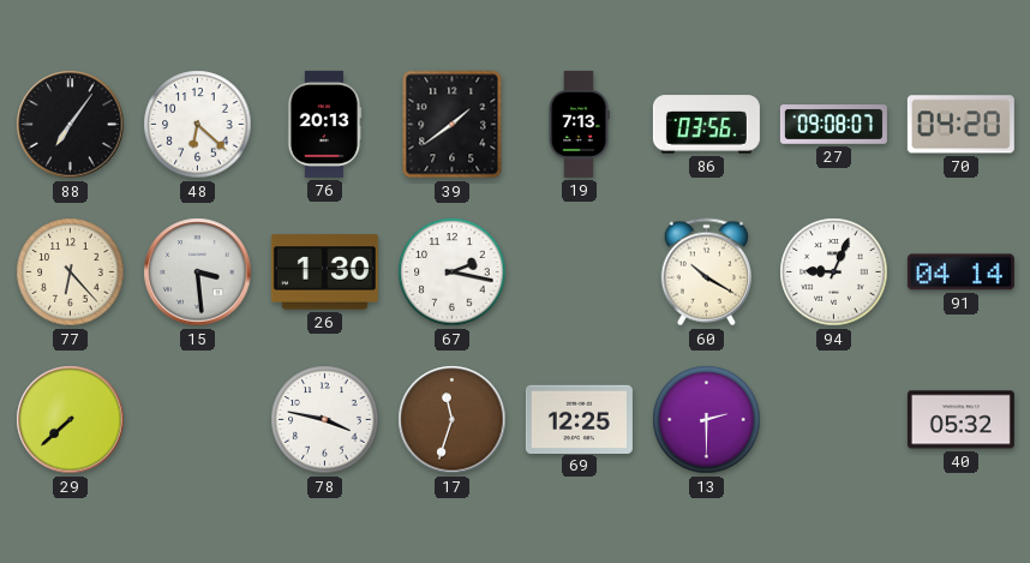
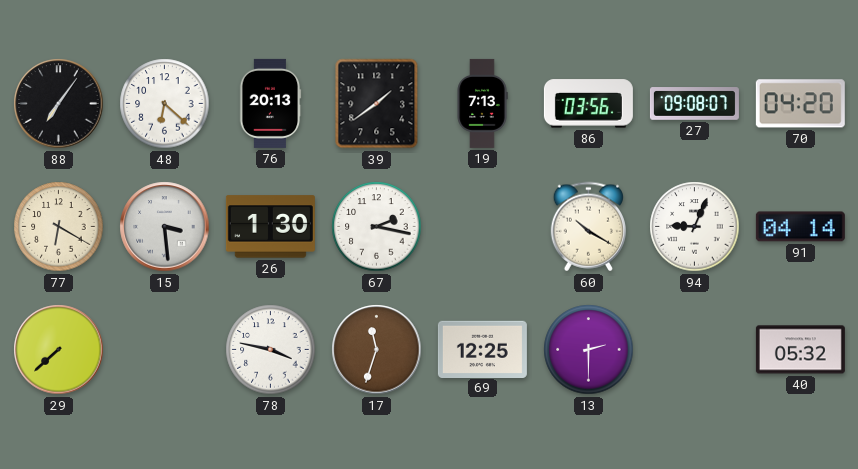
77: 6:23 -> 6:20 (59, 227)
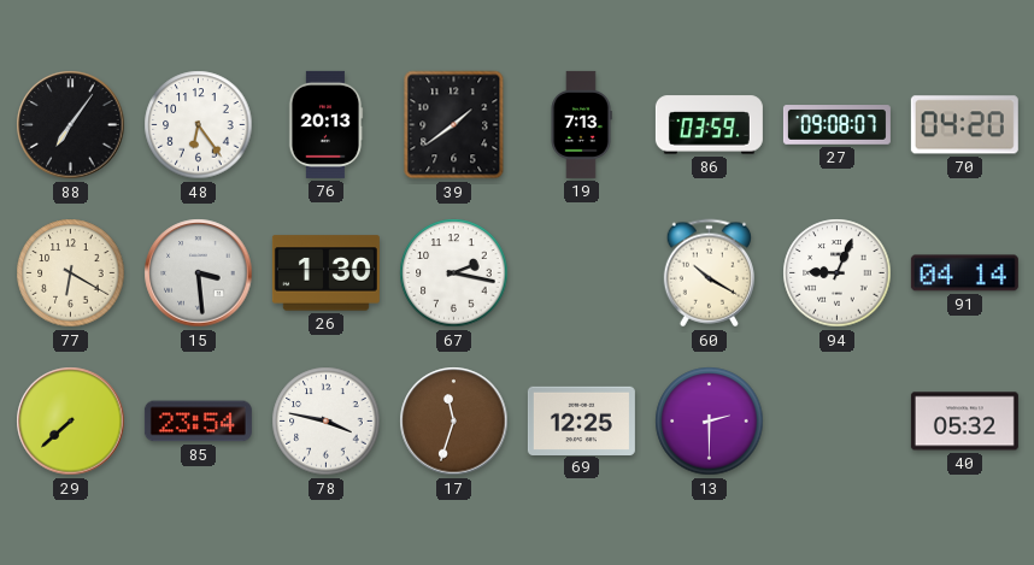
48: 6:22 -> 6:24 (199, 125)
86: 03:56 -> 03:59 (709, 125)
85: none -> 23:54 (198, 422)
